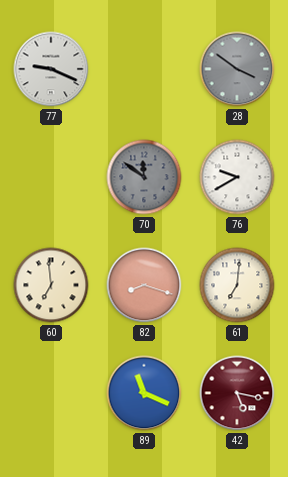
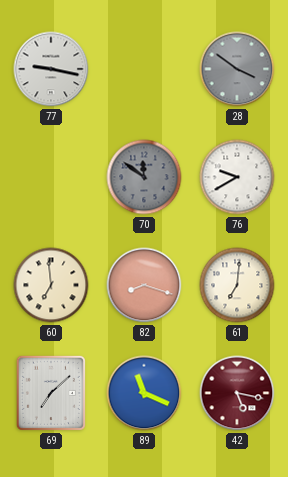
77: 9:19 -> 9:17 (51, 69)
69: none -> 7:08 (51, 393)
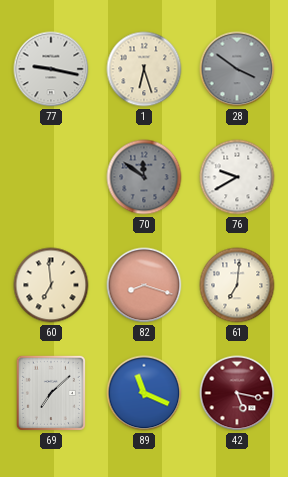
1: none -> 6:27 (144, 69)
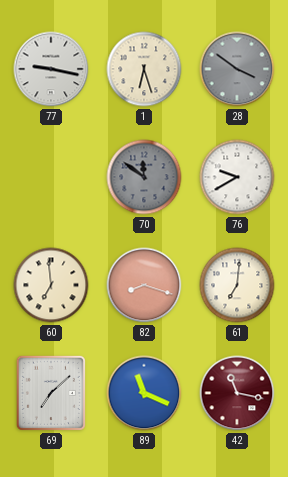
42: 5:17 -> 11:17 (237, 393)
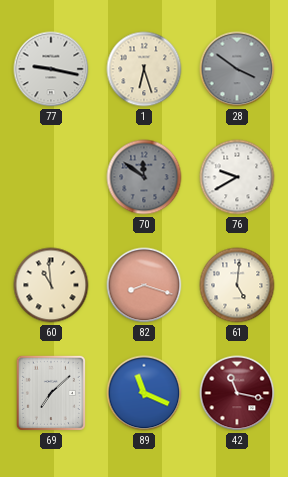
60: 6:59 -> 10:59 (51, 285)
61: 7:01 -> 5:01 (237, 285)
